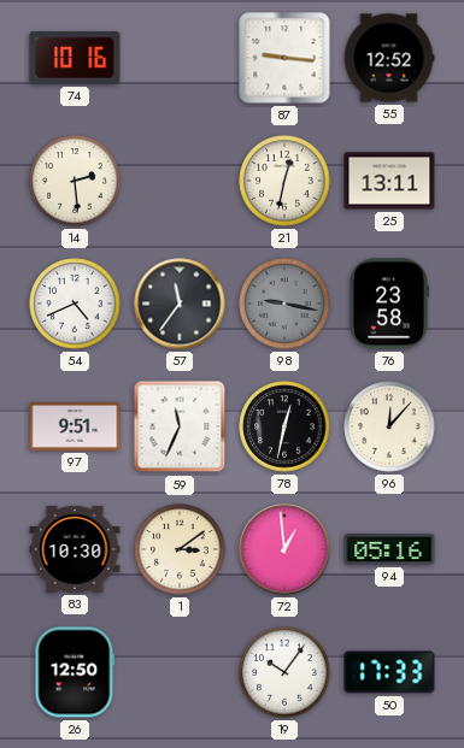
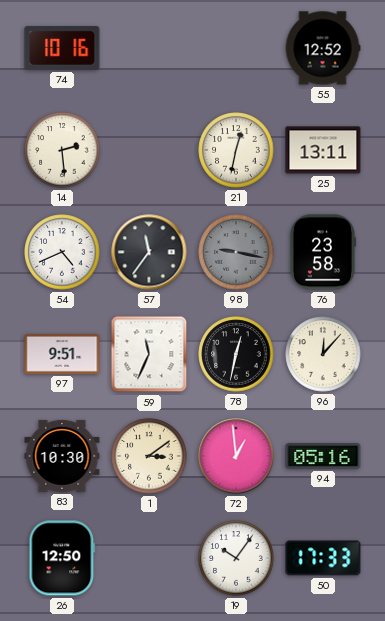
87: 9:16 -> none (284, 58)
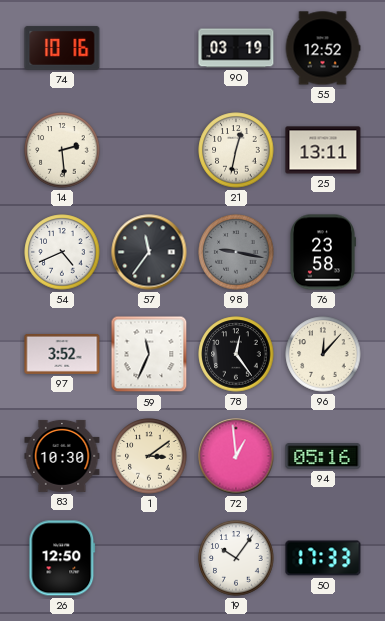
90: none -> 03:19 (236, 48)
97: 9:51 -> 3:52 (62, 354)
78: 12:32 -> 12:24 (236, 354)
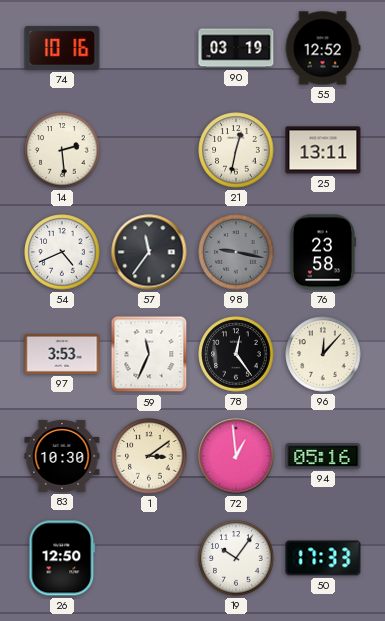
97: 3:52 -> 3:53 (62, 354)
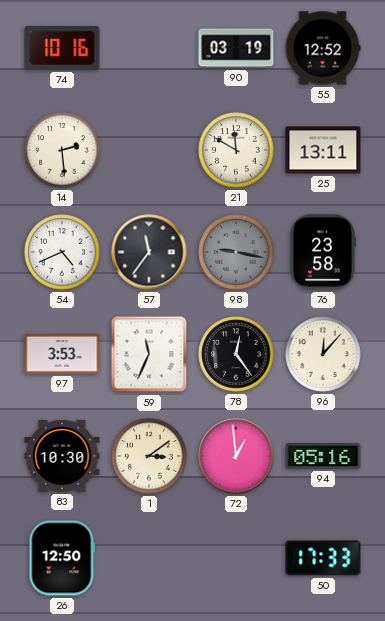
21: 12:32 -> 11:50 (236, 150)
19: 10:06 -> none (236, 558)
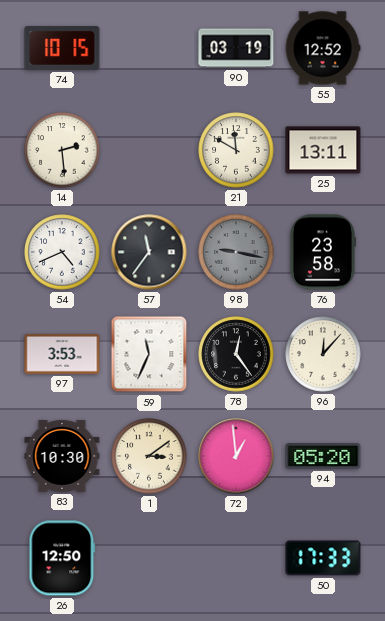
74: 10:16 -> 10:15 (62, 48)
94: 05:16 -> 05:20 (323, 456)
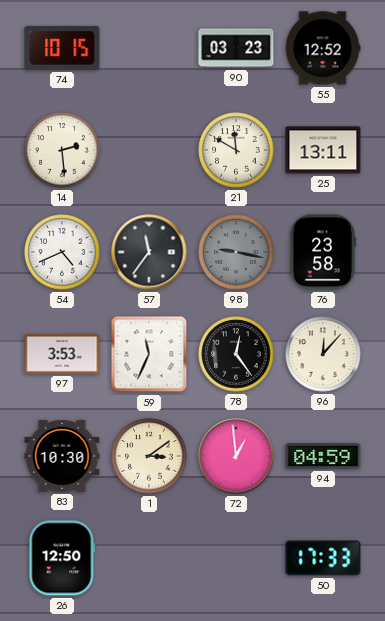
90: 03:19 -> 03:23 (236, 48)
94: 05:20 -> 04:59 (323, 456)
